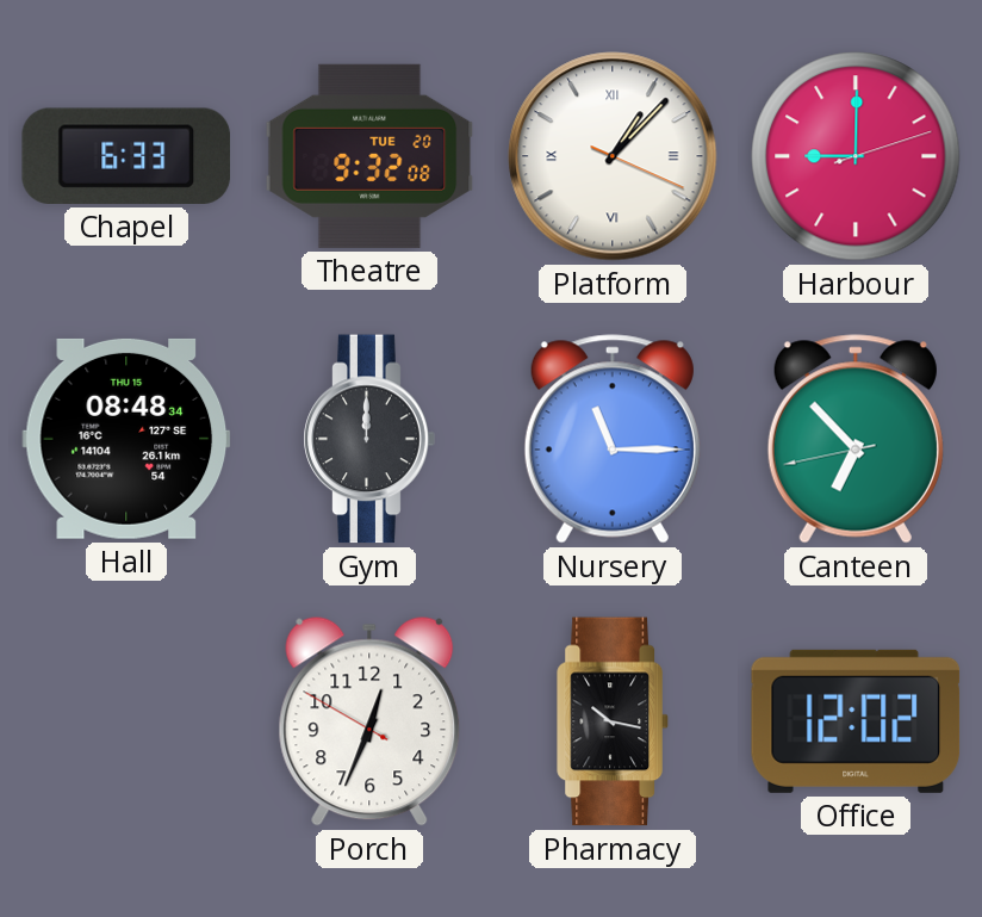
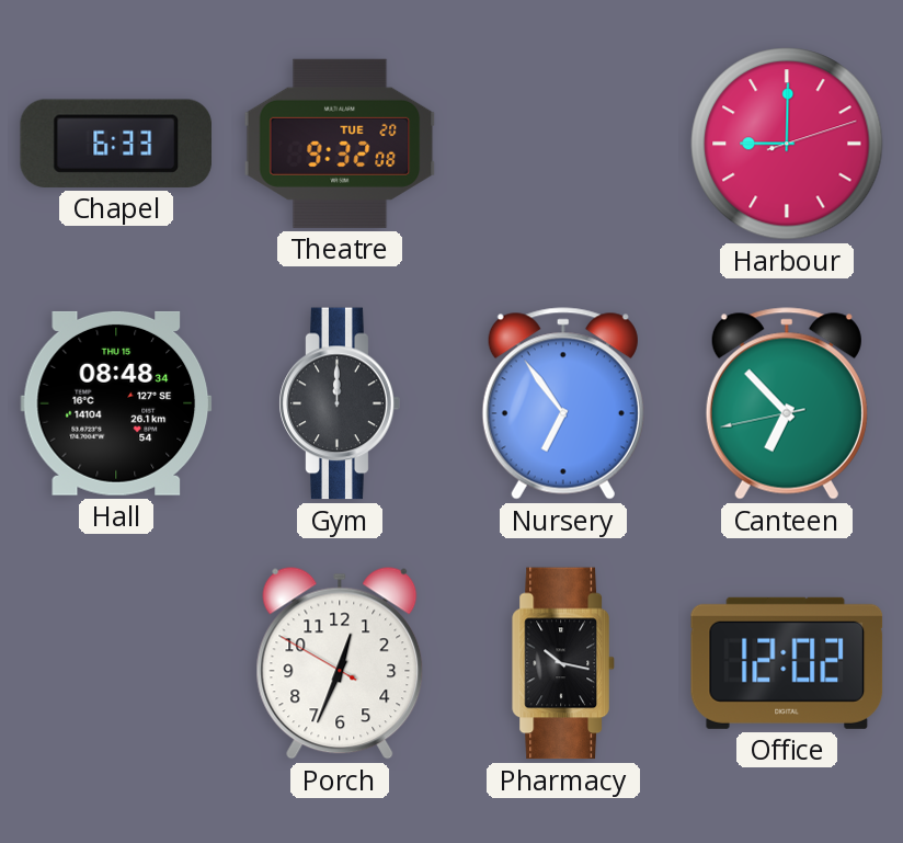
Platform: 1:07 -> none (613, 156)
Nursery: 11:15 -> 6:54 (563, 403)
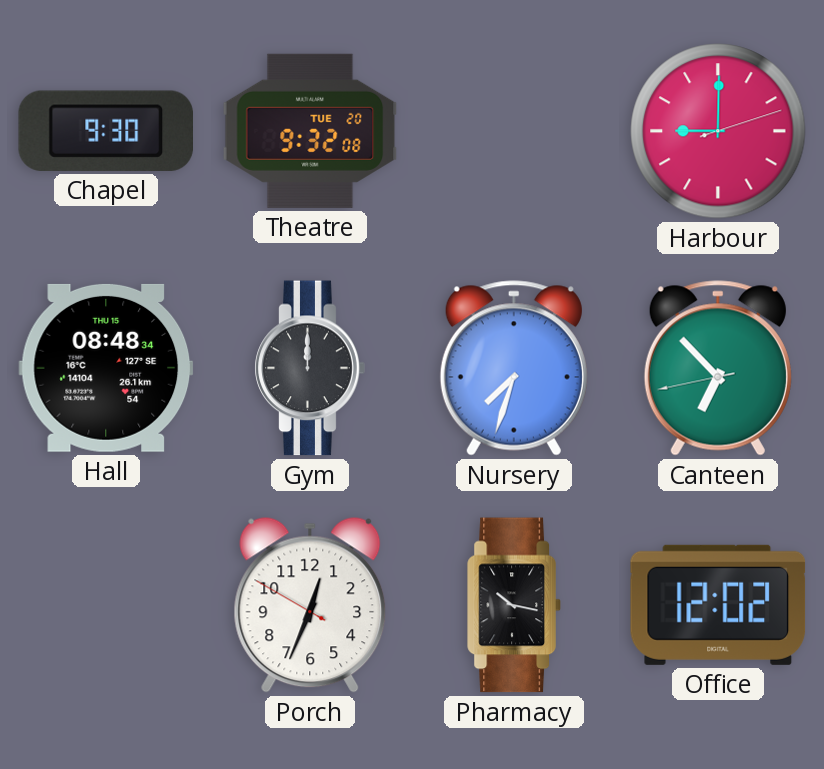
Chapel: 6:33 -> 9:30 (105, 131)
Nursery: 6:54 -> 7:33 (514, 368)
